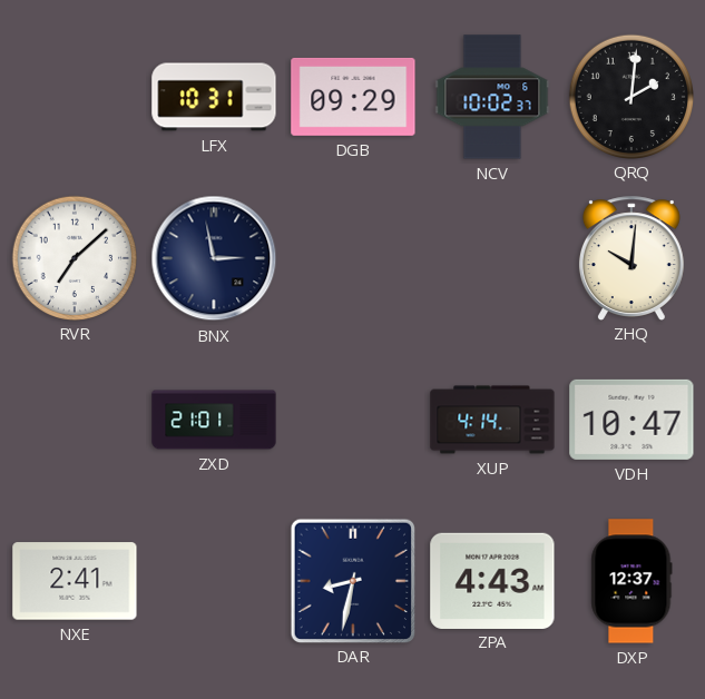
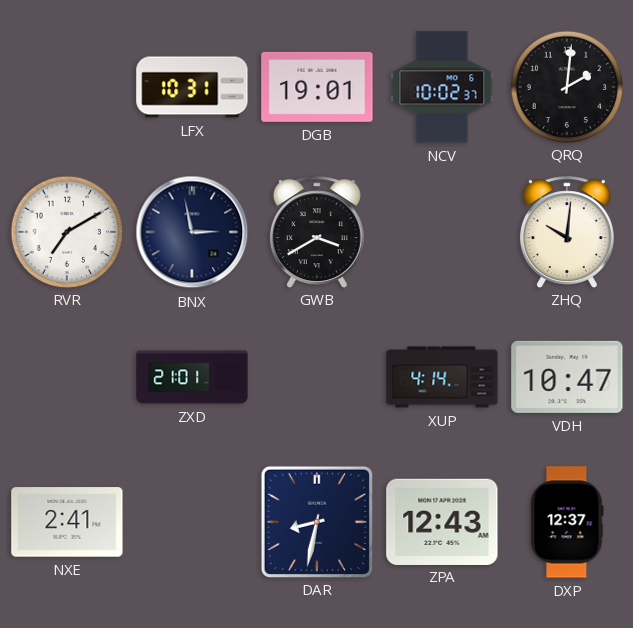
DGB: 09:29 -> 19:01 (317, 87)
RVR: 7:08 -> 7:10 (66, 231)
GWB: none -> 3:40 (317, 232)
ZPA: 4:43 -> 12:43 (442, 521)
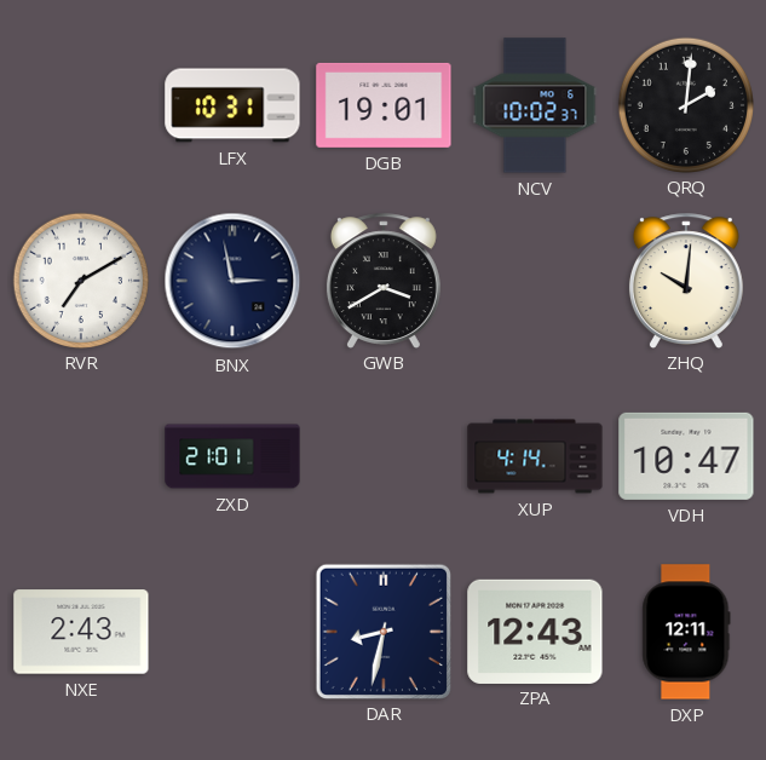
NXE: 2:41 -> 2:43 (81, 632)
DXP: 12:37 -> 12:11 (686, 632)
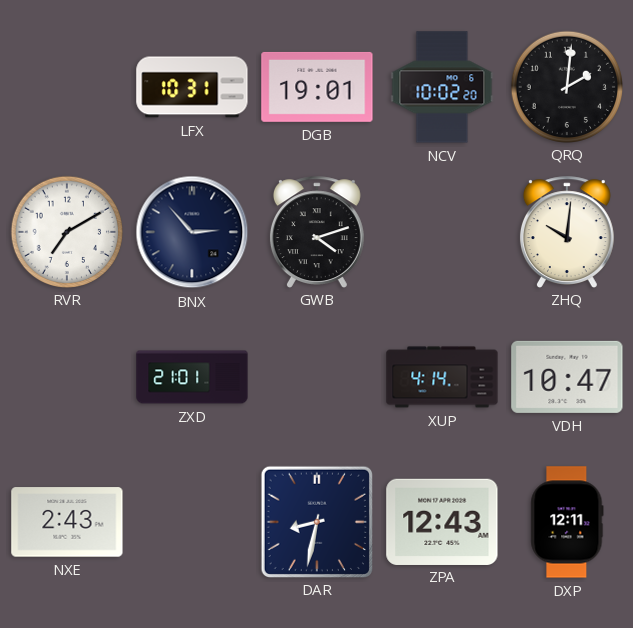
NCV: 10:02:37 -> 10:02:20 (442, 87)
BNX: 2:58 -> 2:53 (192, 232)
GWB: 3:40 -> 4:12 (317, 232)
